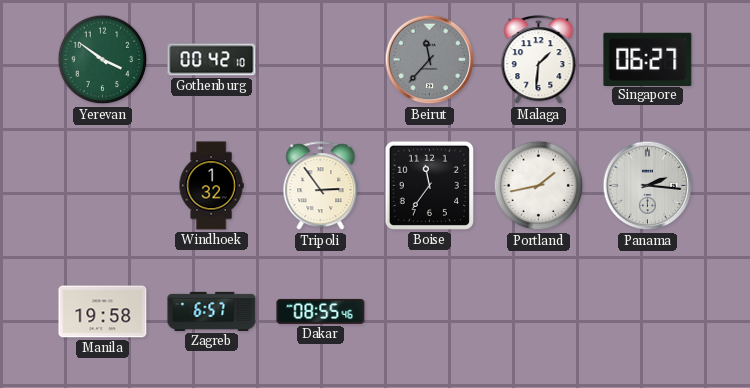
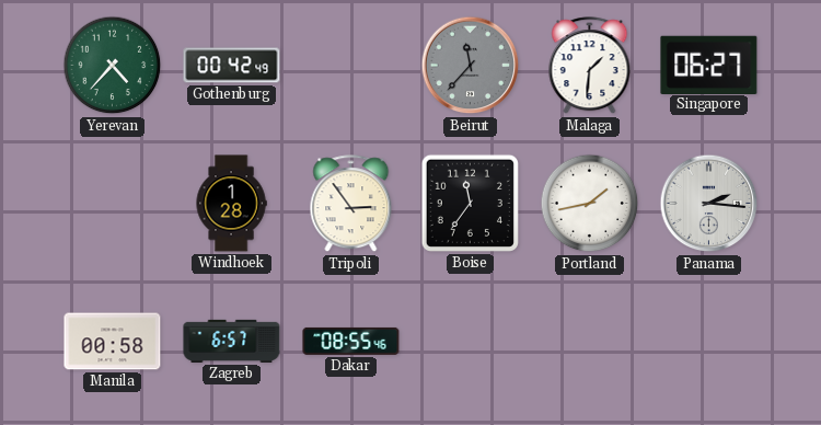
Yerevan: 3:51 -> 4:37 (113, 66)
Gothenburg: 00:42:10 -> 00:42:49 (232, 66)
Windhoek: 1:32 -> 1:28 (231, 204)
Manila: 19:58 -> 00:58 (113, 342)
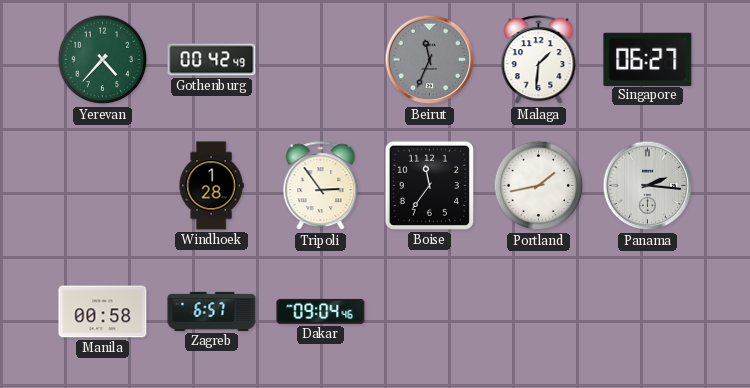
Beirut: 11:37 -> 11:34 (430, 60)
Dakar: 08:55 -> 09:04 (321, 311)
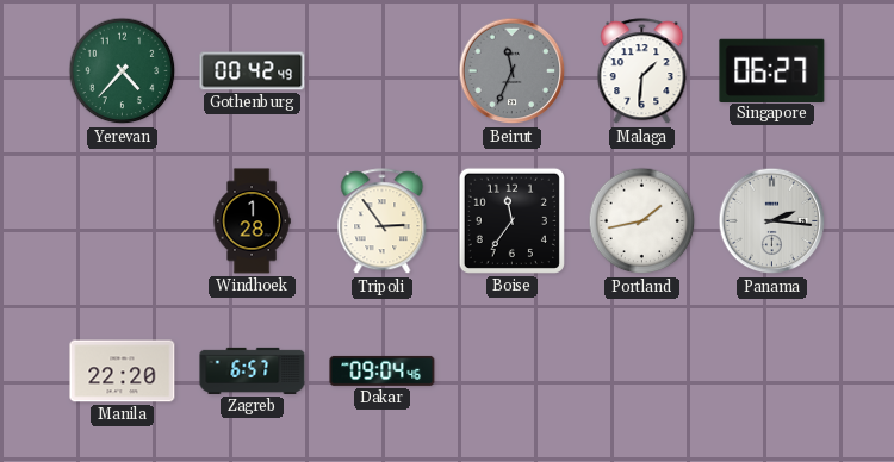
Manila: 00:58 -> 22:20 (123, 372)
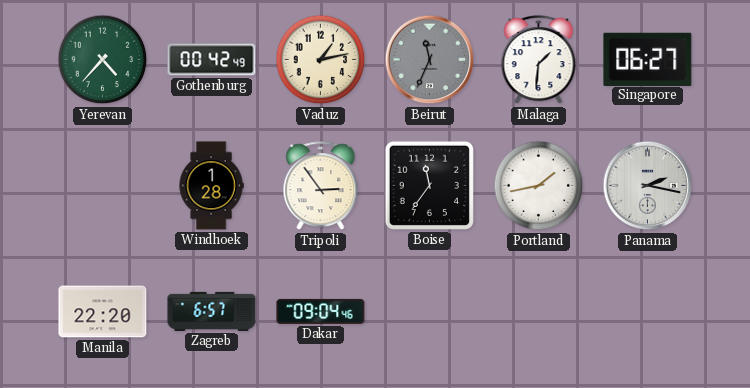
Vaduz: none -> 1:13 (321, 60)
Panama: 2:16 -> 2:17 (648, 186)
